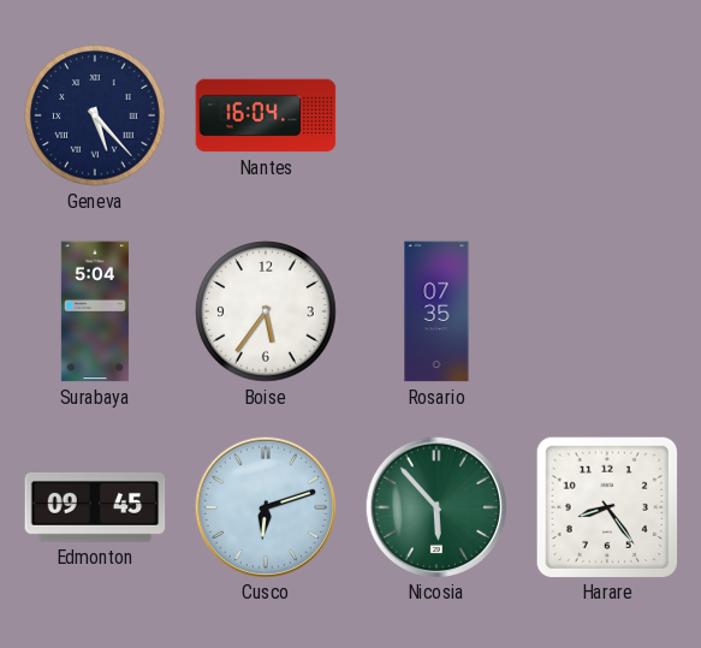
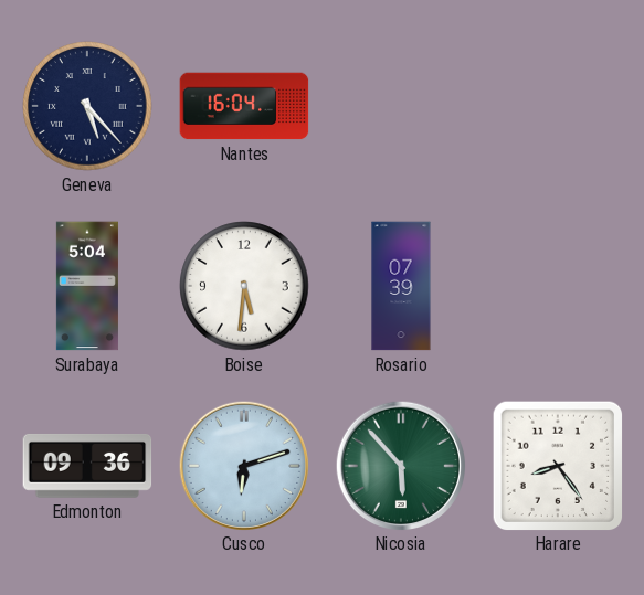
Boise: 5:36 -> 5:31 (244, 286)
Rosario: 07:35 -> 07:39 (401, 286)
Edmonton: 09:45 -> 09:36 (87, 466)
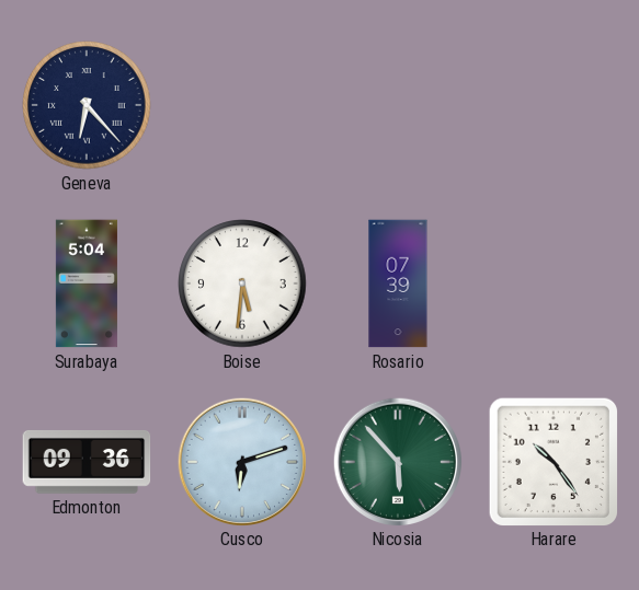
Geneva: 5:23 -> 6:23 (87, 105)
Nantes: 16:04 -> none (244, 106)
Harare: 8:24 -> 10:24 (552, 461)
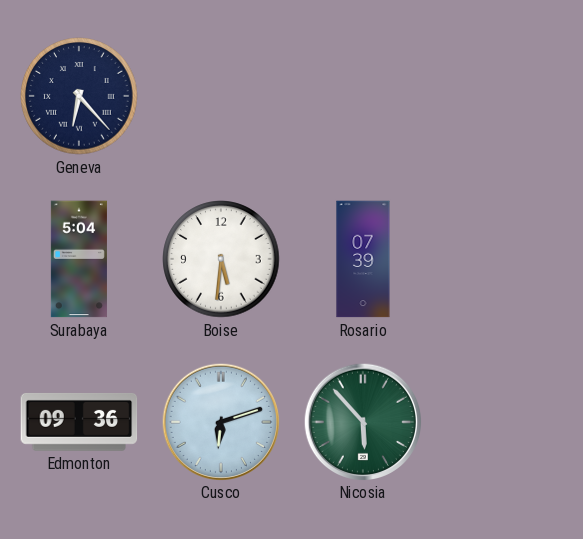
Harare: 10:24 -> none (552, 461)
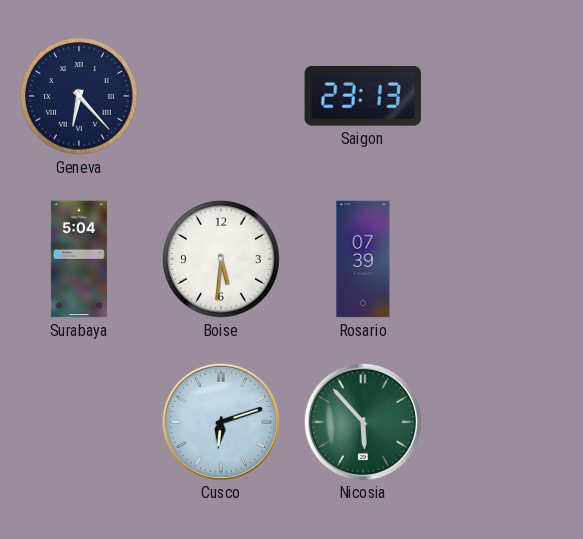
Saigon: none -> 23:13 (362, 96)
Edmonton: 09:36 -> none (79, 422)
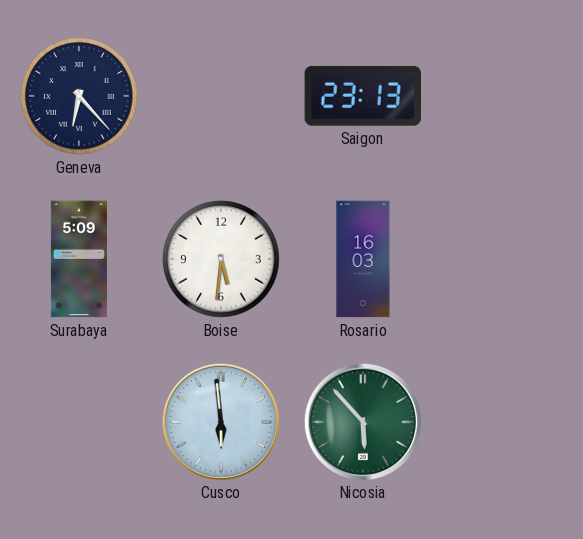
Surabaya: 5:04 -> 5:09 (79, 259)
Rosario: 07:39 -> 16:03 (363, 259)
Cusco: 6:12 -> 5:59 (220, 421)
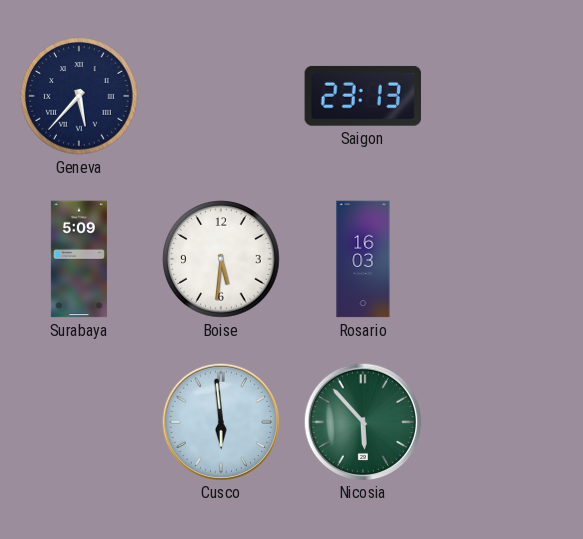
Geneva: 6:23 -> 5:37 (79, 96)
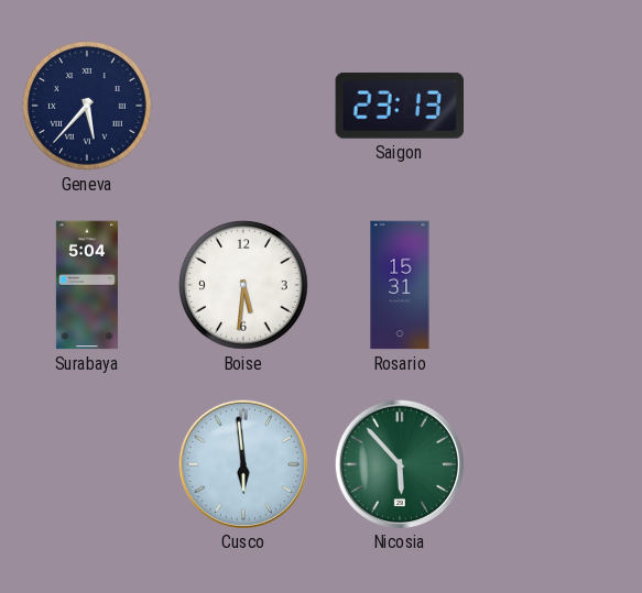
Surabaya: 5:09 -> 5:04 (87, 285)
Rosario: 16:03 -> 15:31 (400, 285)
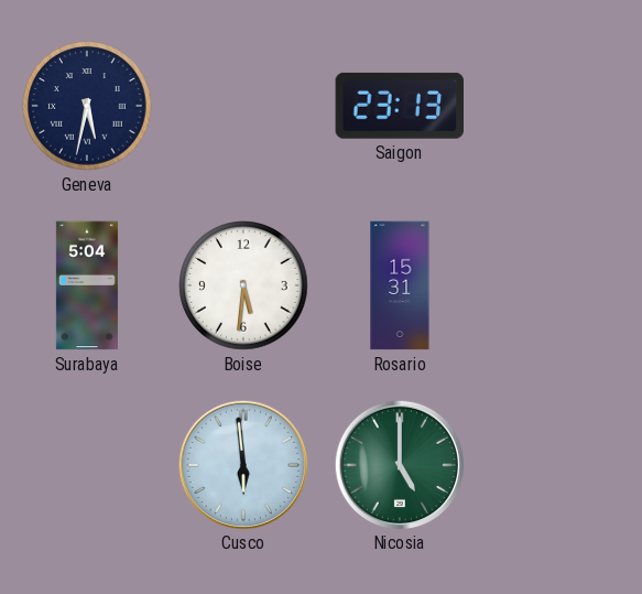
Geneva: 5:37 -> 5:32 (87, 106)
Nicosia: 5:53 -> 5:00 (399, 464)
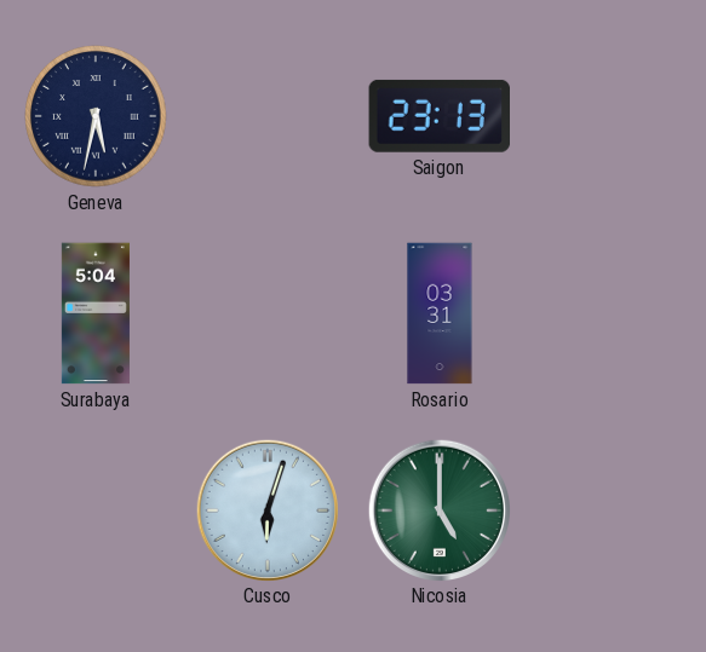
Boise: 5:31 -> none (243, 285)
Rosario: 15:31 -> 03:31 (440, 313)
Cusco: 5:59 -> 6:03 (266, 509)
